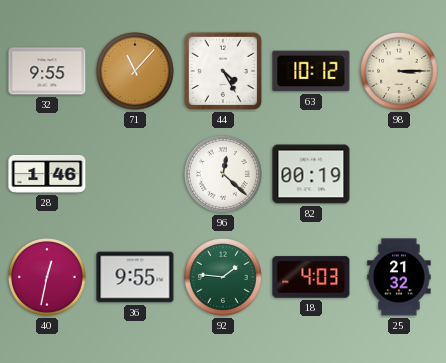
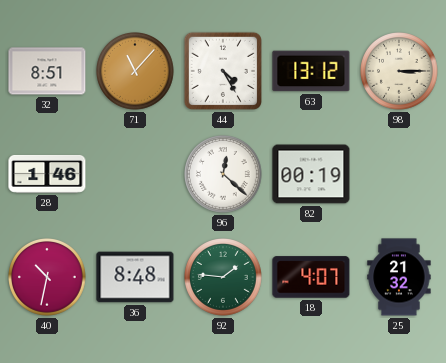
32: 9:55 -> 8:51 (47, 71)
63: 10:12 -> 13:12 (311, 71)
40: 12:32 -> 10:32 (48, 278)
36: 9:55 -> 8:48 (135, 277)
18: 4:03 -> 4:07 (311, 277)
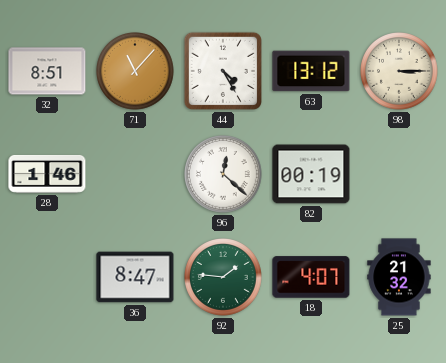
40: 10:32 -> none (48, 278)
36: 8:48 -> 8:47 (135, 277)
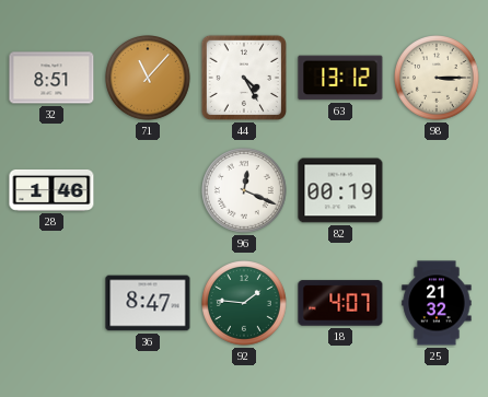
96: 12:22 -> 12:19 (245, 191)
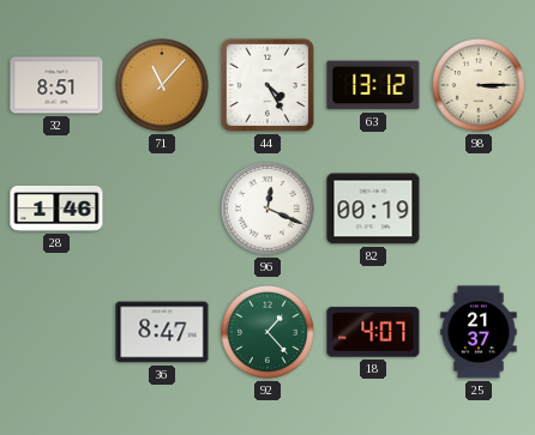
92: 1:46 -> 1:23 (269, 333)
25: 21:32 -> 21:37 (479, 332)
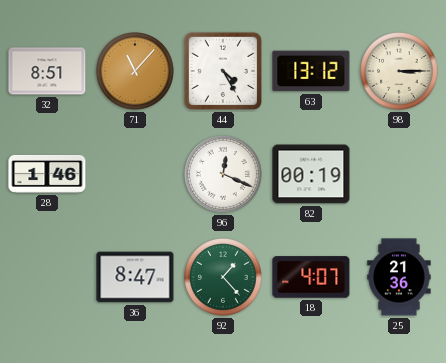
25: 21:37 -> 21:36 (399, 277)
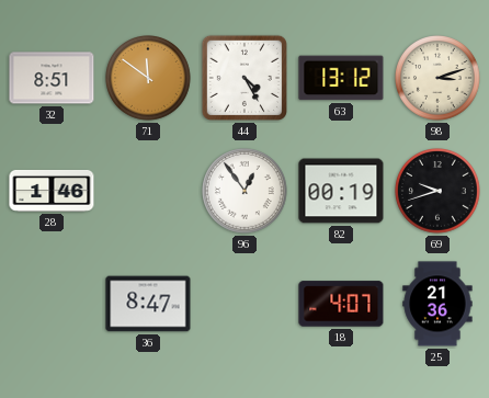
71: 11:07 -> 11:51 (149, 79)
98: 3:15 -> 3:12 (439, 79)
96: 12:19 -> 12:54 (246, 192)
69: none -> 9:42 (439, 192)
92: 1:23 -> none (224, 278)
